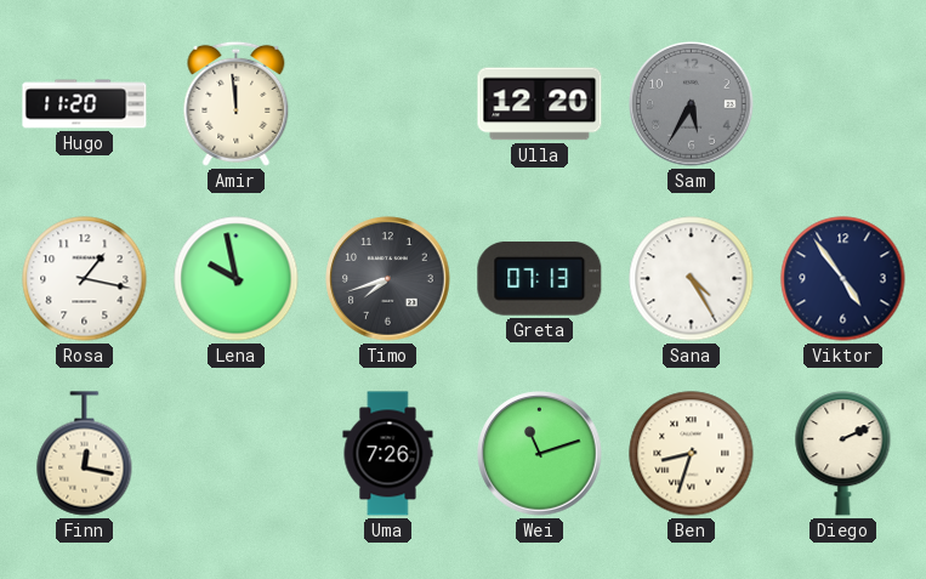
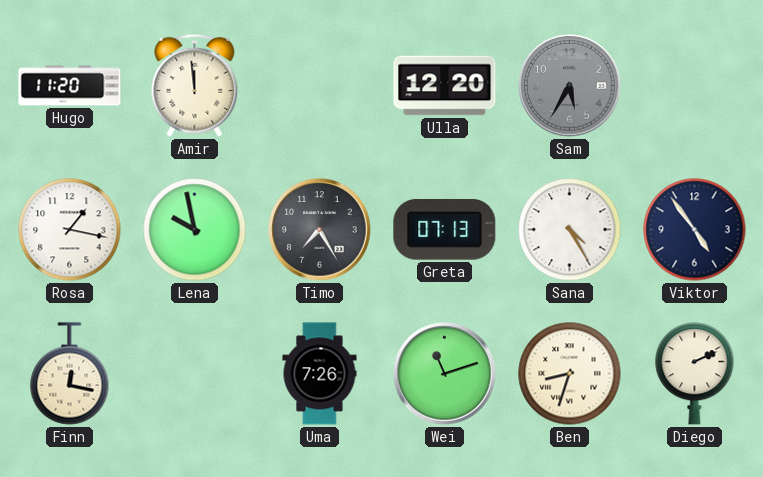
Timo: 7:42 -> 7:25 (320, 230)
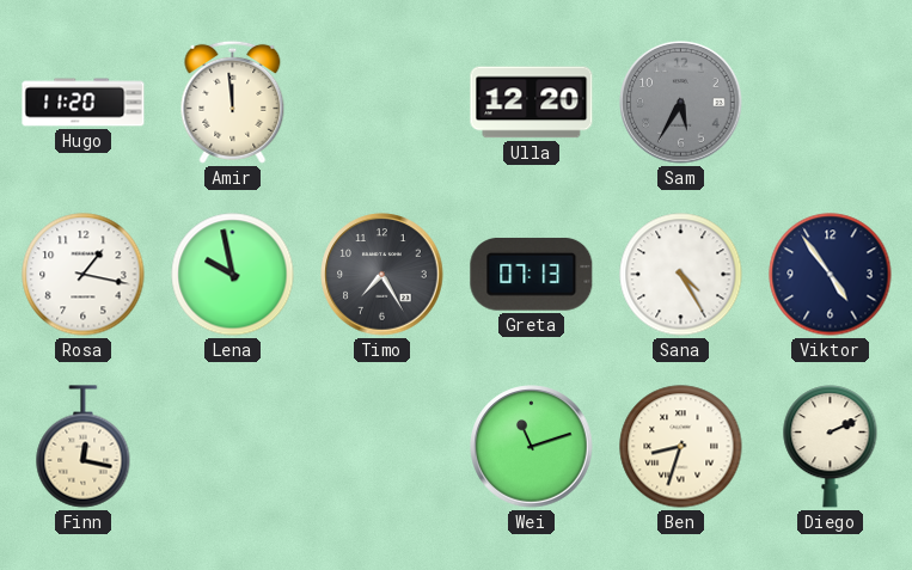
Uma: 7:26 -> none (320, 374)
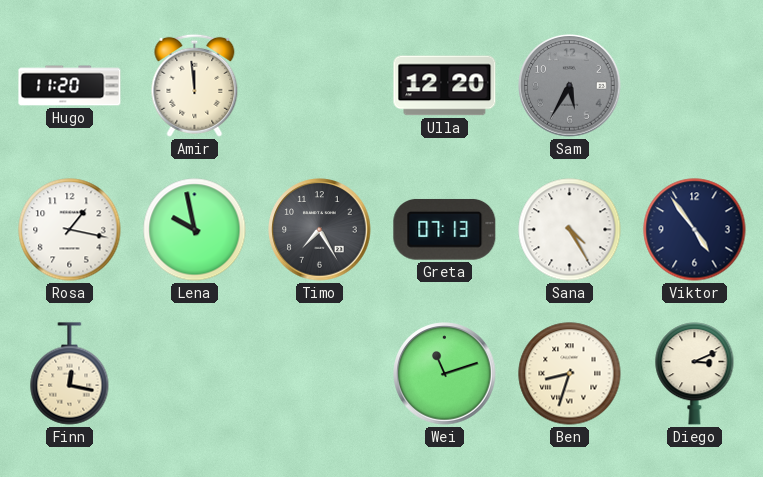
Diego: 2:11 -> 3:11 (695, 374)
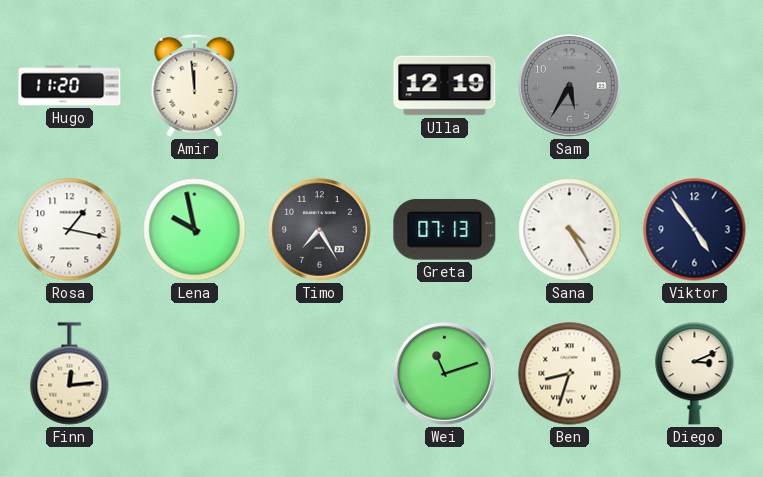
Ulla: 12:20 -> 12:19 (445, 86)
Finn: 12:17 -> 12:14 (70, 374)
